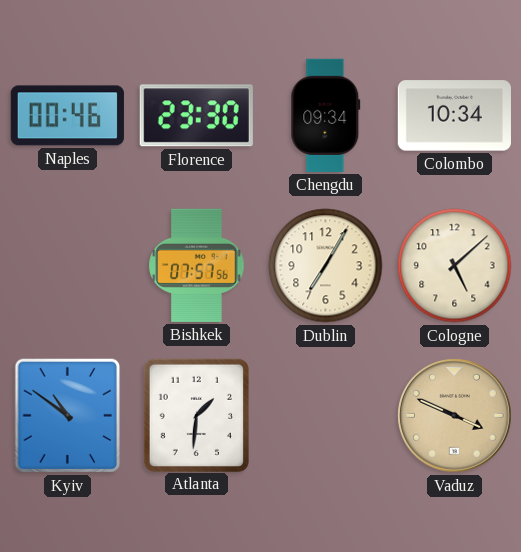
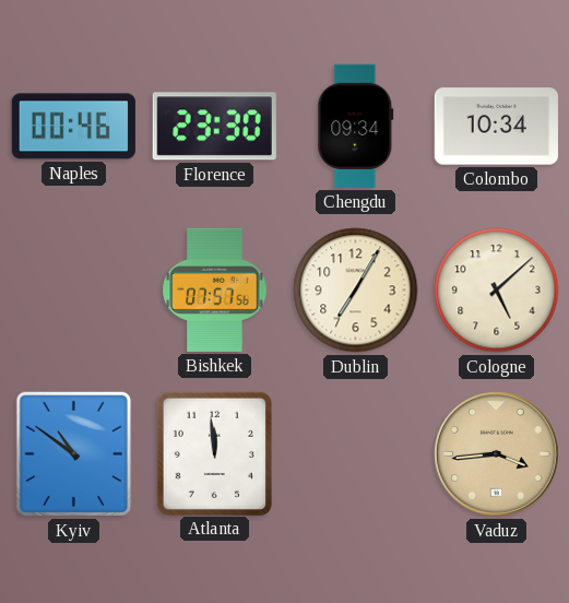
Atlanta: 1:31 -> 11:59 (214, 453)
Vaduz: 3:49 -> 3:44 (497, 454)
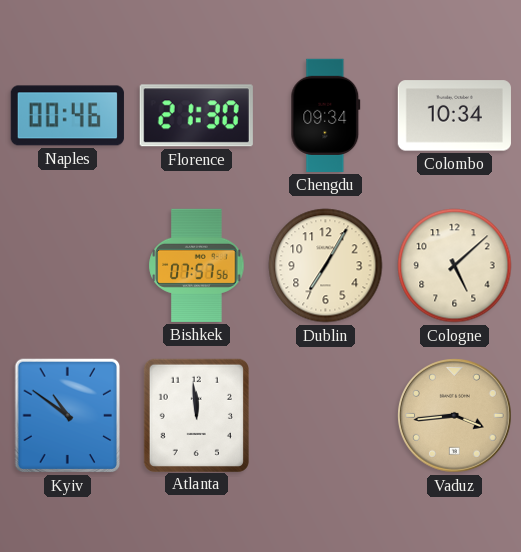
Florence: 23:30 -> 21:30 (196, 116)
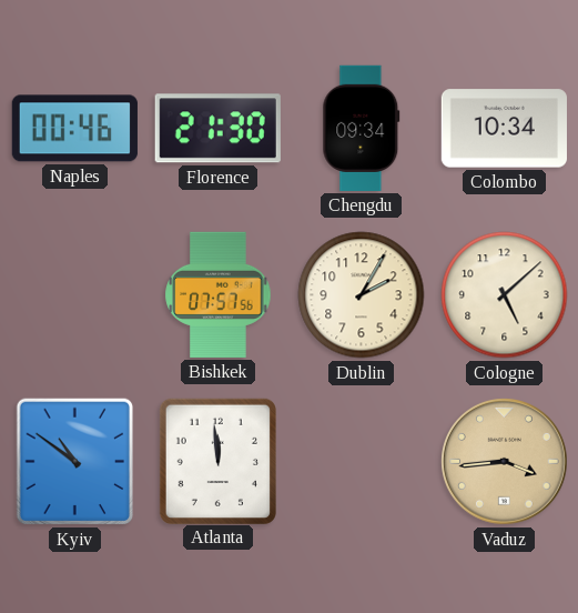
Dublin: 7:05 -> 2:05 (362, 295)
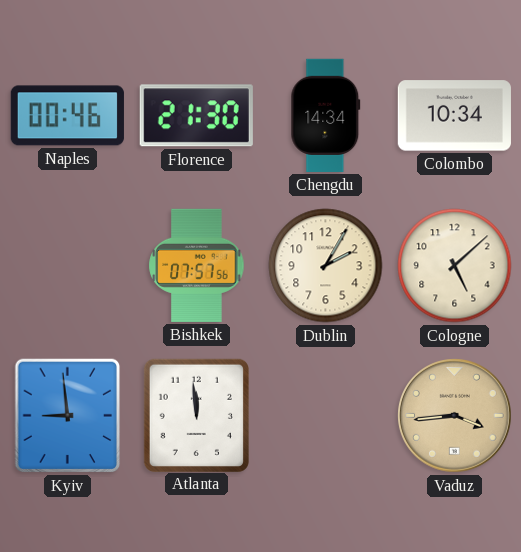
Chengdu: 09:34 -> 14:34 (326, 115)
Kyiv: 10:51 -> 8:59 (68, 416)
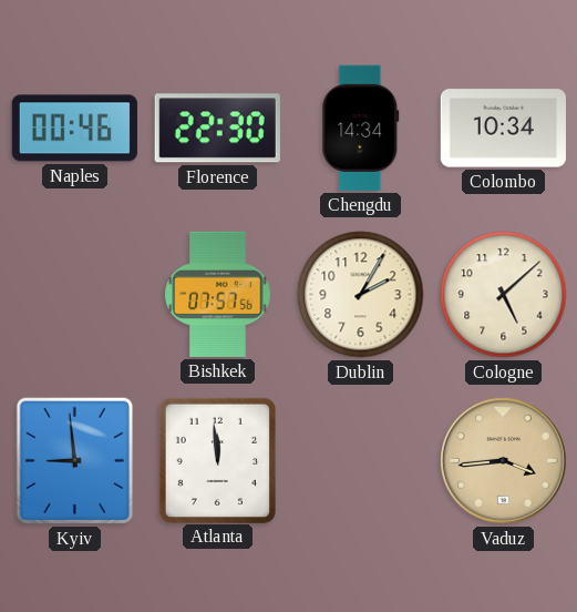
Florence: 21:30 -> 22:30 (217, 129)
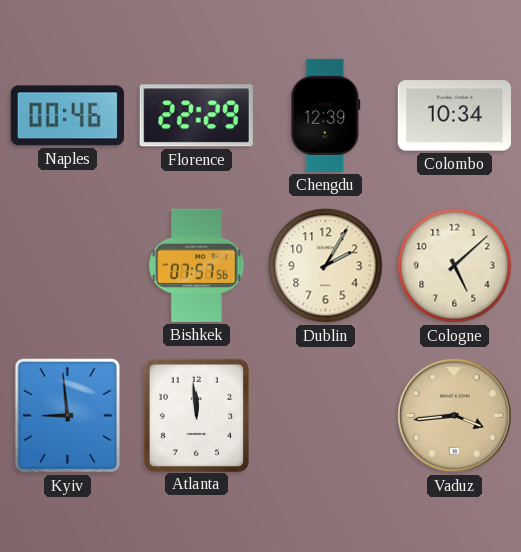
Florence: 22:30 -> 22:29 (196, 116)
Chengdu: 14:34 -> 12:39 (326, 115)
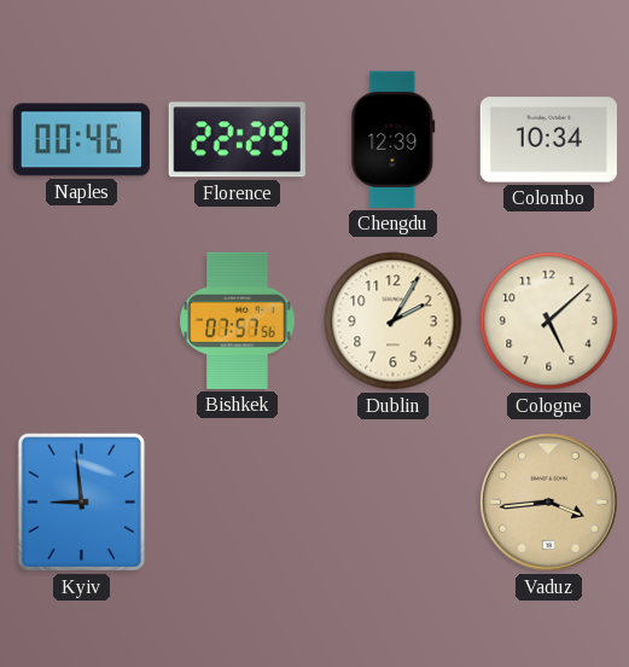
Atlanta: 11:59 -> none (196, 415)
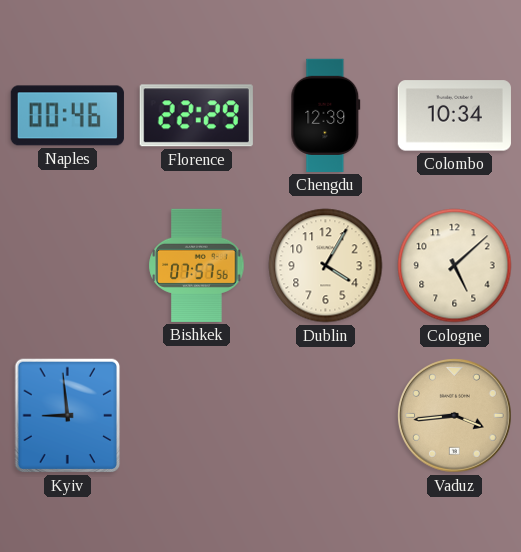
Dublin: 2:05 -> 4:05 (326, 266)
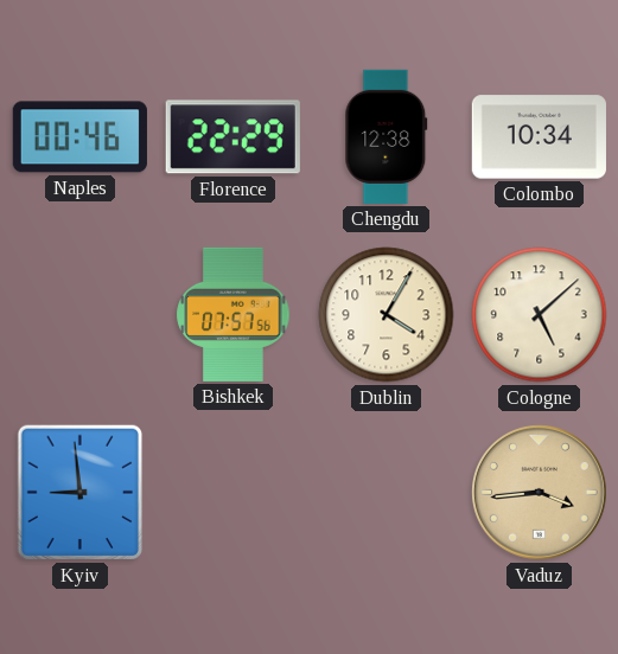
Chengdu: 12:39 -> 12:38 (387, 136)
